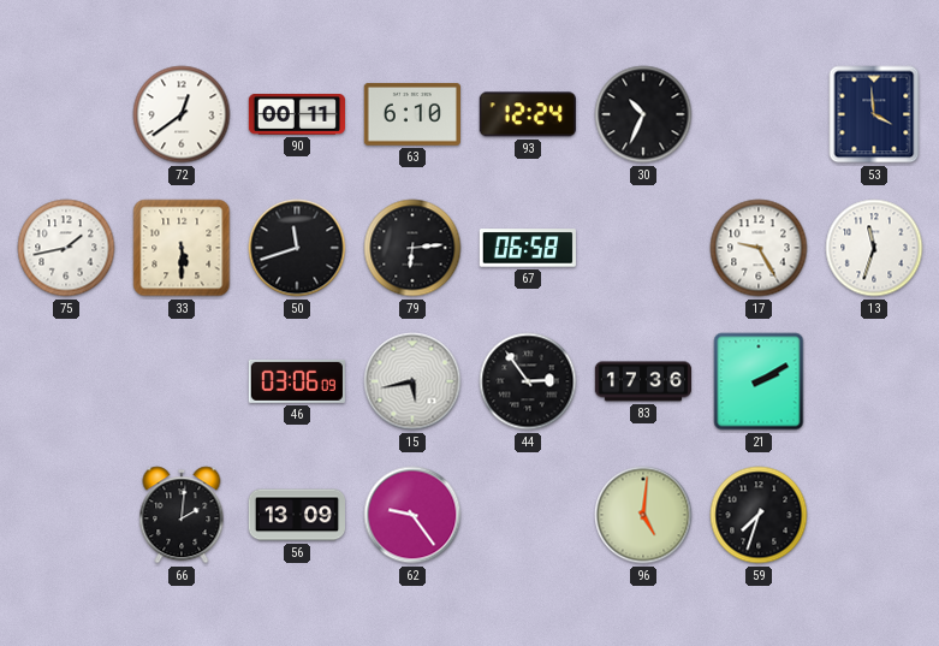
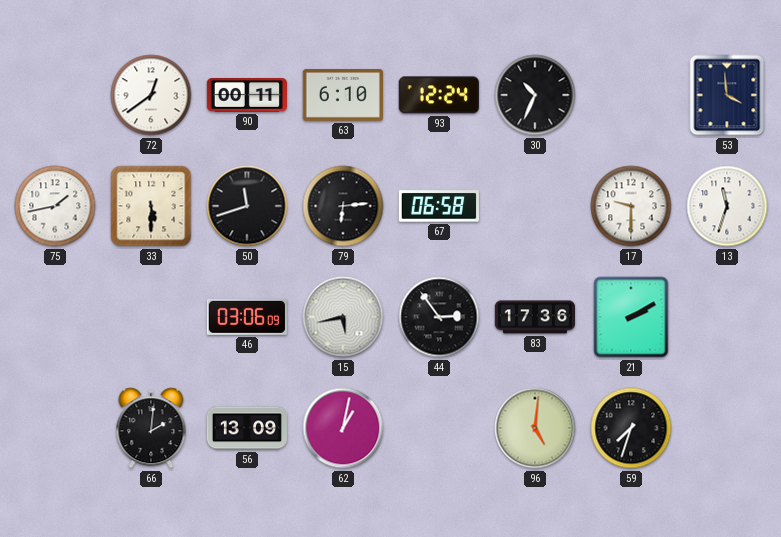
17: 9:25 -> 9:30 (631, 206)
62: 9:24 -> 1:02 (343, 428)
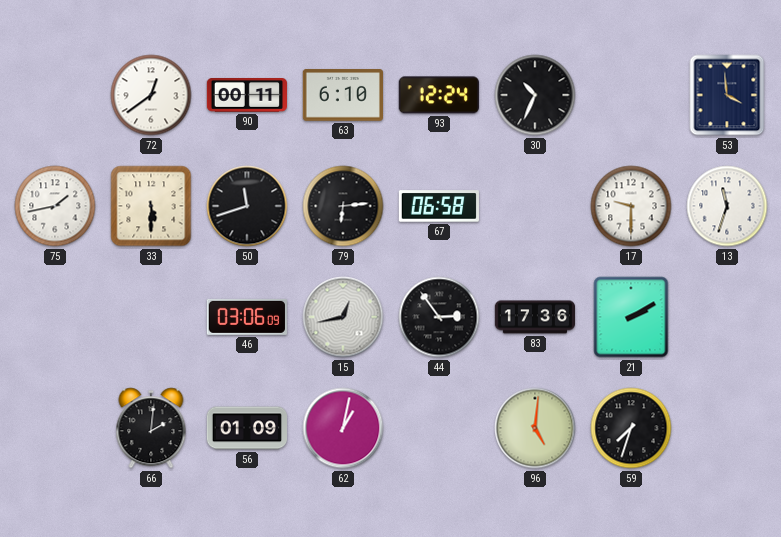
15: 5:43 -> 12:43 (343, 317)
56: 13:09 -> 01:09 (246, 428)
